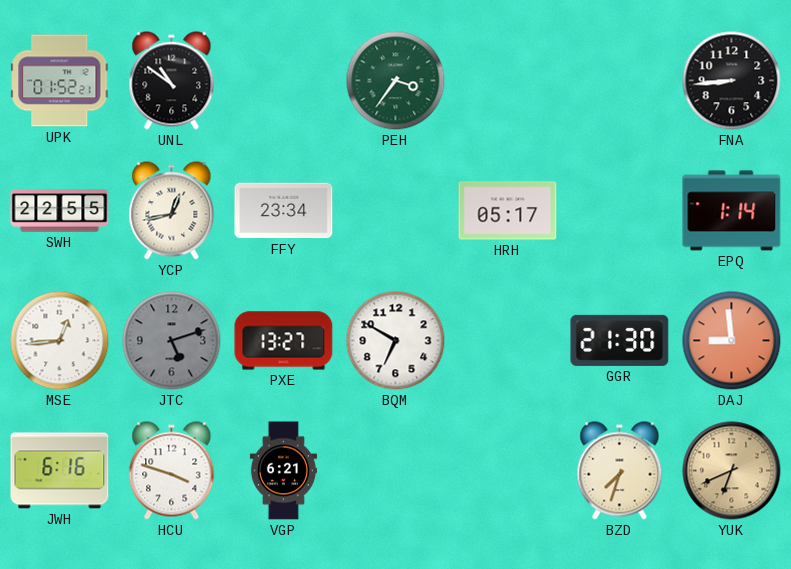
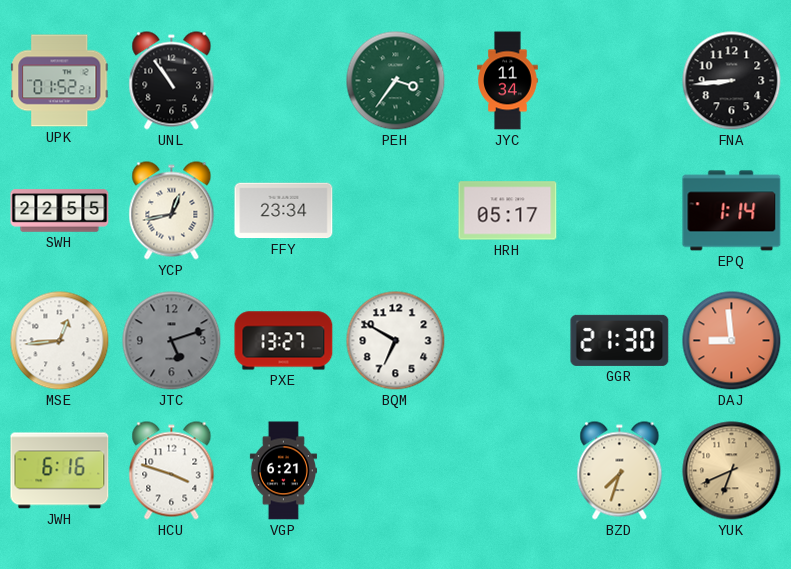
UNL: 10:51 -> 10:54 (172, 81)
JYC: none -> 11:34 (508, 81)
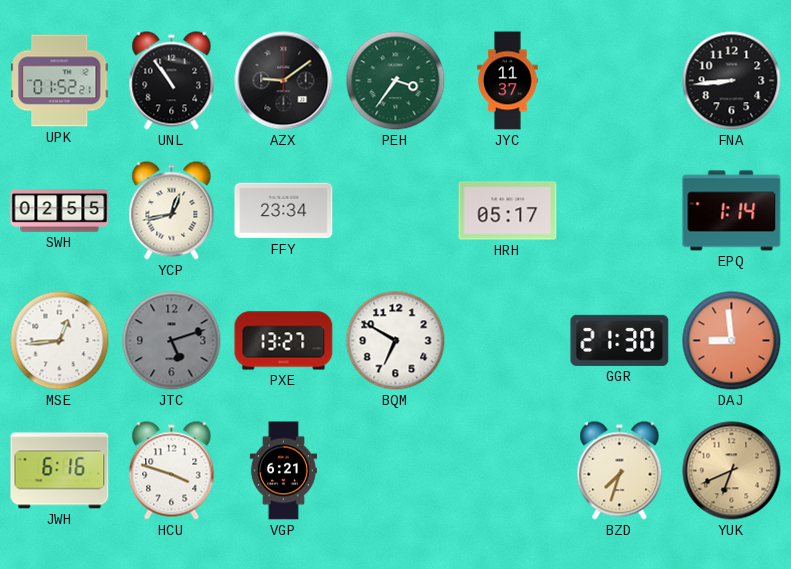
AZX: none -> 9:09 (284, 81)
JYC: 11:34 -> 11:37 (508, 81)
SWH: 22:55 -> 02:55 (60, 211)
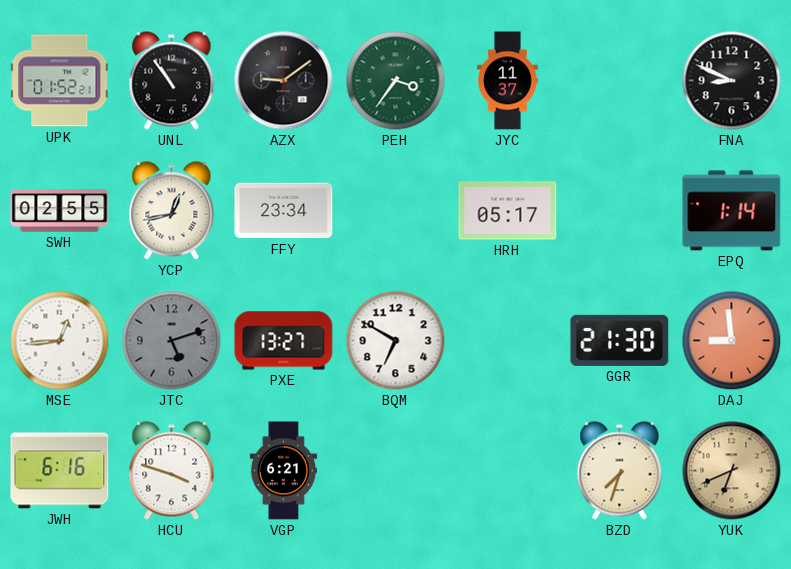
FNA: 8:44 -> 8:49 (732, 81)
